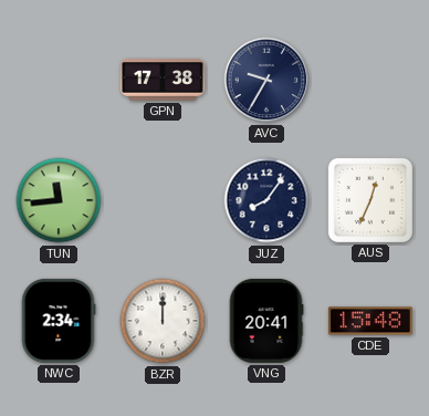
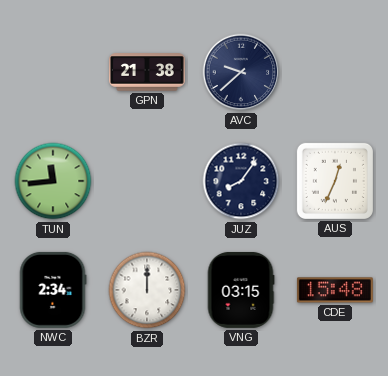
GPN: 17:38 -> 21:38 (147, 72)
AVC: 9:35 -> 9:38 (241, 72)
VNG: 20:41 -> 03:15 (241, 290)
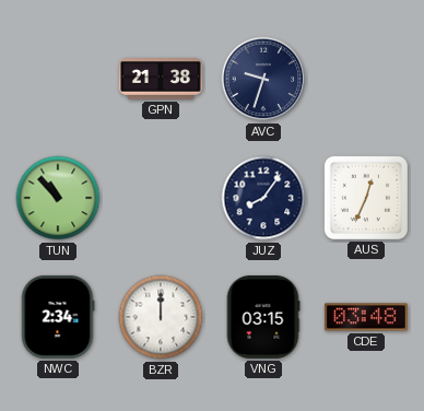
AVC: 9:38 -> 9:33 (263, 79)
TUN: 11:44 -> 10:53 (58, 198)
CDE: 15:48 -> 03:48 (366, 317)
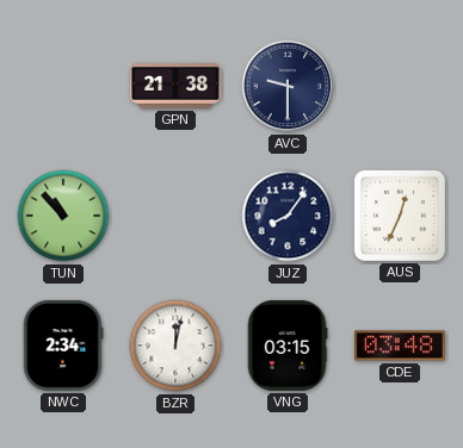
AVC: 9:33 -> 9:30 (288, 86)
BZR: 12:00 -> 12:02 (175, 346)
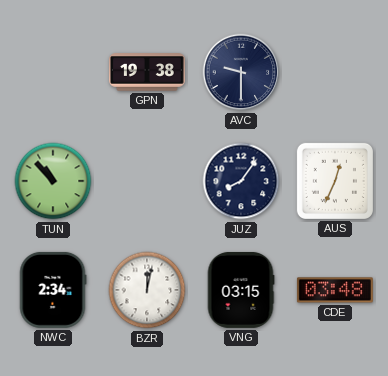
GPN: 21:38 -> 19:38 (147, 72)
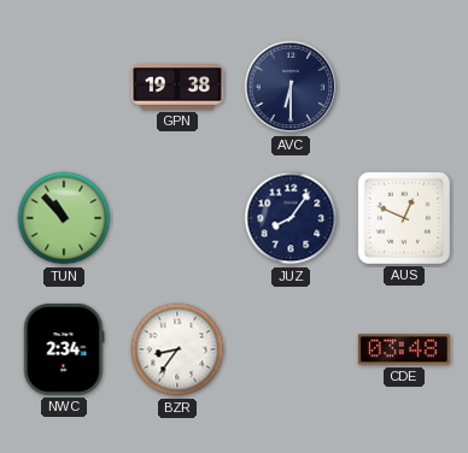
AVC: 9:30 -> 6:30 (291, 87)
AUS: 12:34 -> 12:49 (404, 218)
BZR: 12:02 -> 8:36 (177, 349)
VNG: 03:15 -> none (241, 290)
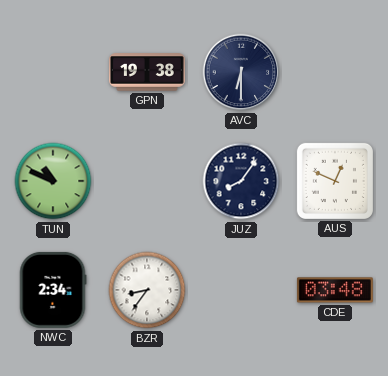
TUN: 10:53 -> 10:49 (53, 181)
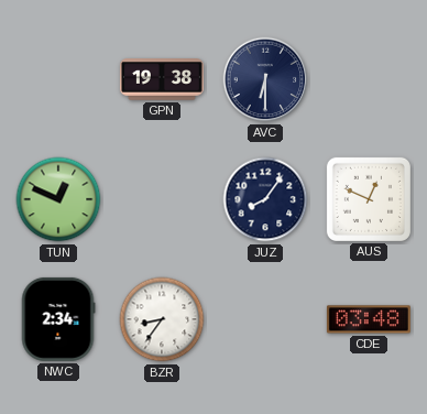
TUN: 10:49 -> 12:49 (58, 199)
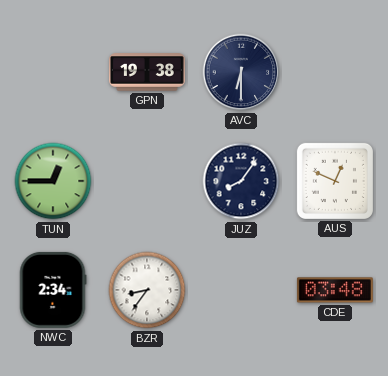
TUN: 12:49 -> 12:45 (53, 181)
